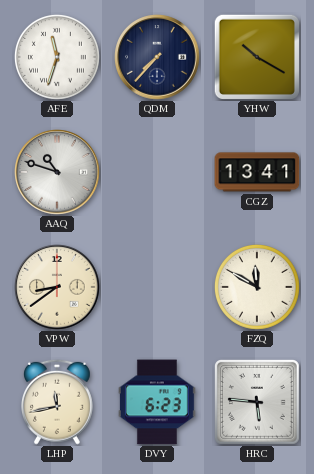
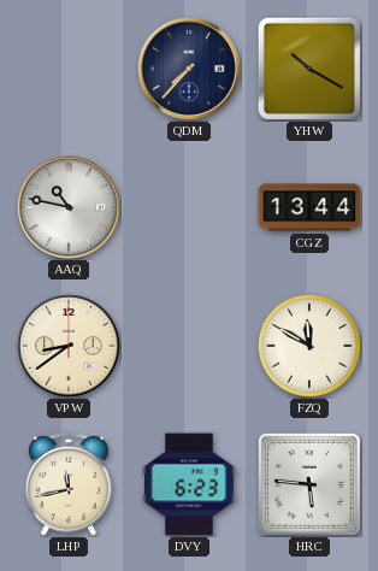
AFE: 11:33 -> none (57, 58)
AAQ: 10:48 -> 10:47 (69, 207)
CGZ: 13:41 -> 13:44 (309, 207)
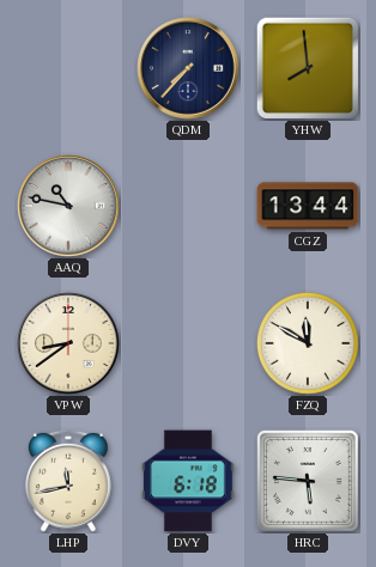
YHW: 10:20 -> 7:59 (308, 68)
DVY: 6:23 -> 6:18 (188, 481)
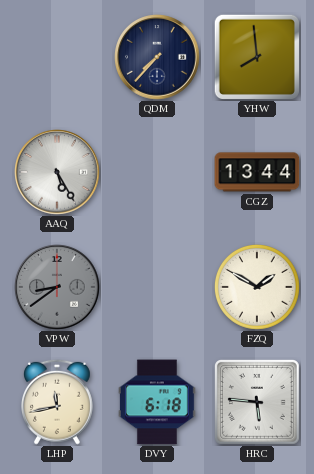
AAQ: 10:47 -> 5:25 (57, 172)
VPW dial: cream -> grey (57, 287)
FZQ: 11:50 -> 1:50 (257, 288)
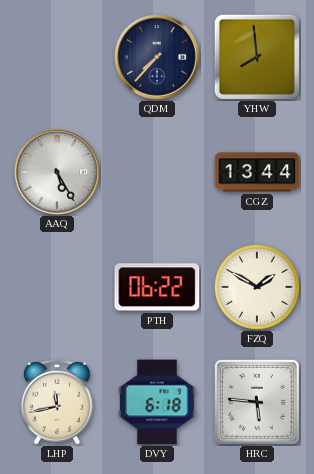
VPW: 8:39 -> none (57, 287)
PTH: none -> 06:22 (157, 287)
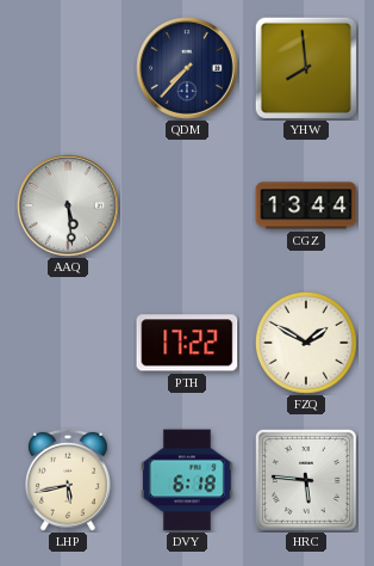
AAQ: 5:25 -> 5:29 (68, 205)
PTH: 06:22 -> 17:22 (187, 343)
LHP: 11:43 -> 5:43 (69, 480)
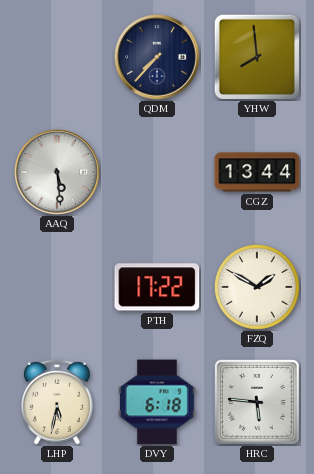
LHP: 5:43 -> 5:32 (58, 402)
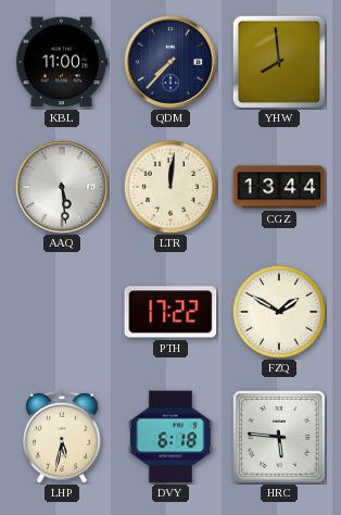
KBL: none -> 11:00 (62, 62)
LTR: none -> 12:01 (171, 188)
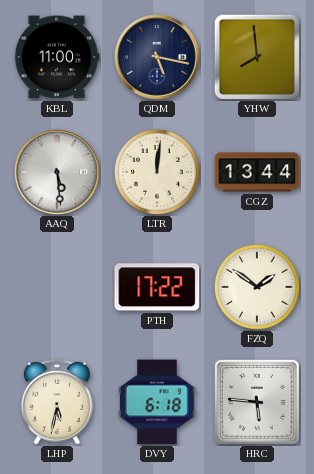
QDM: 7:37 -> 5:17 (157, 57)
FZQ: 1:50 -> 1:51 (257, 288)
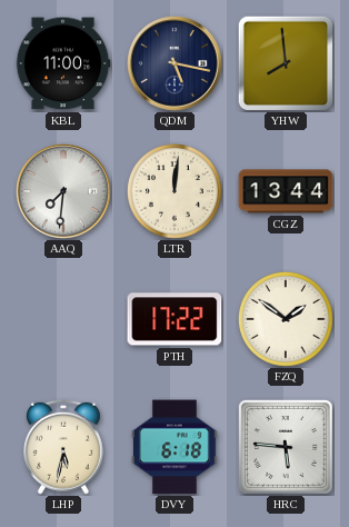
AAQ: 5:29 -> 7:31 (63, 191)
